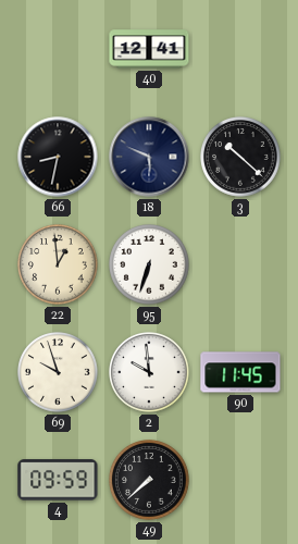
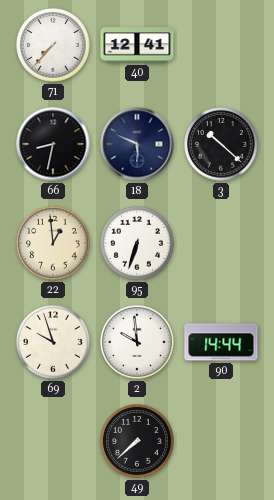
71: none -> 7:37 (53, 45)
90: 11:45 -> 14:44 (221, 342)
4: 09:59 -> none (58, 480)
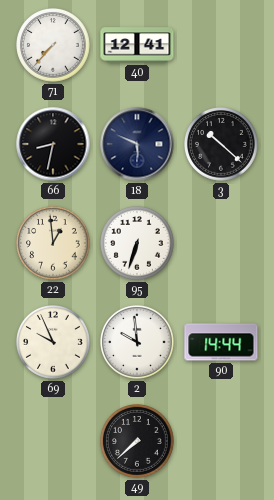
69: 9:57 -> 9:56 (53, 342)
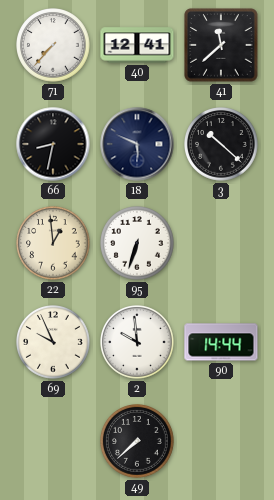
41: none -> 11:38 (221, 45)
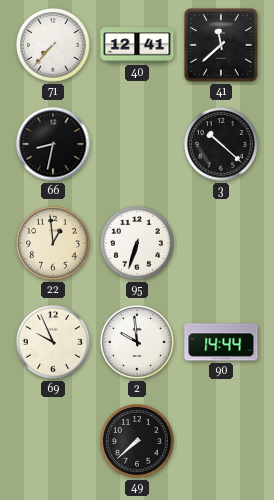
18: 5:49 -> none (137, 144)
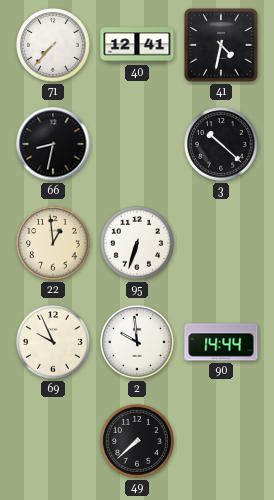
41: 11:38 -> 4:32 (221, 45)
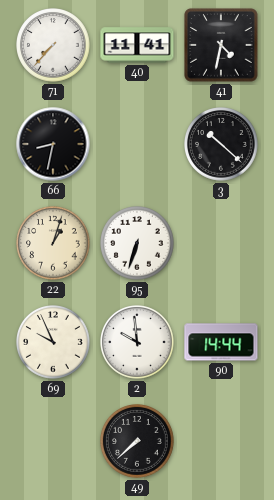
40: 12:41 -> 11:41 (137, 45)
22: 12:59 -> 1:03 (53, 243)
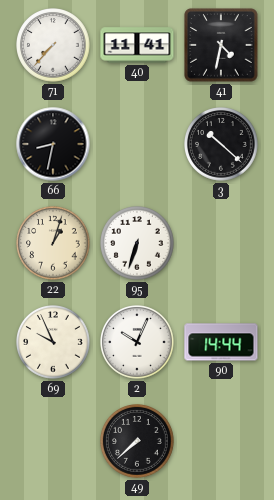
2: 9:59 -> 10:04 (137, 342)
